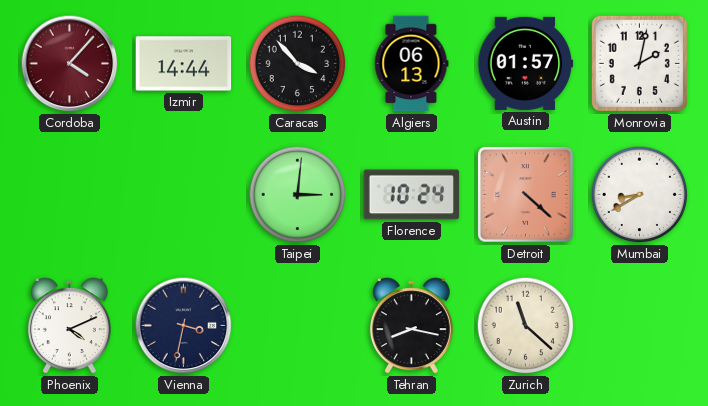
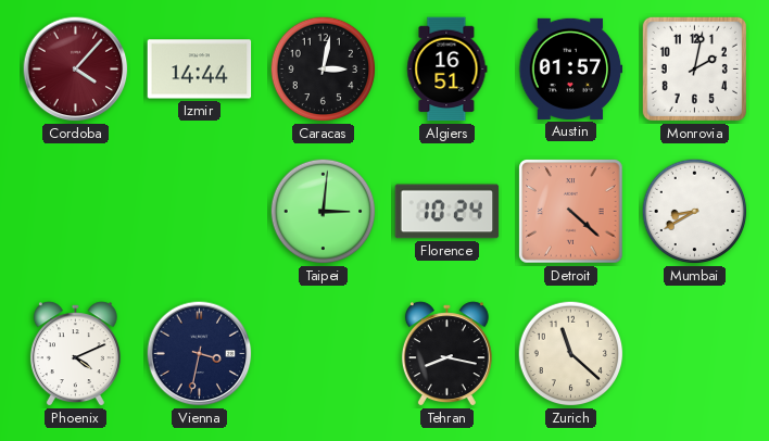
Caracas: 3:53 -> 3:02 (324, 70)
Algiers: 06:13 -> 16:51 (447, 70)
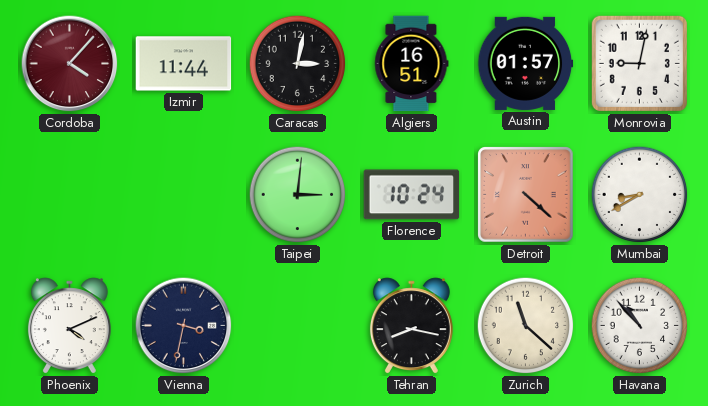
Izmir: 14:44 -> 11:44 (184, 64)
Monrovia: 2:02 -> 9:02 (639, 63)
Havana: none -> 10:53 (640, 326)
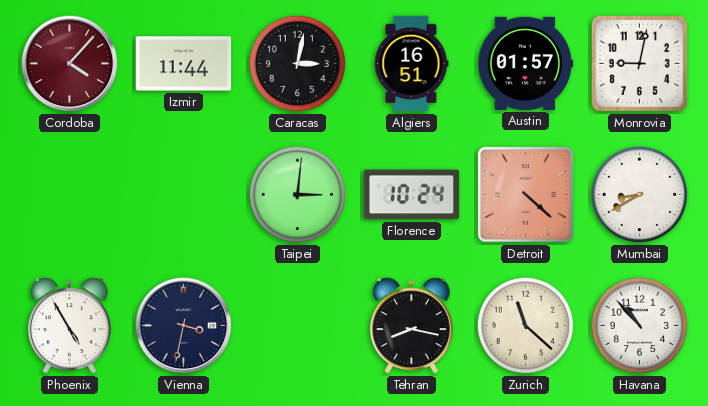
Phoenix: 4:11 -> 4:55 (69, 326)
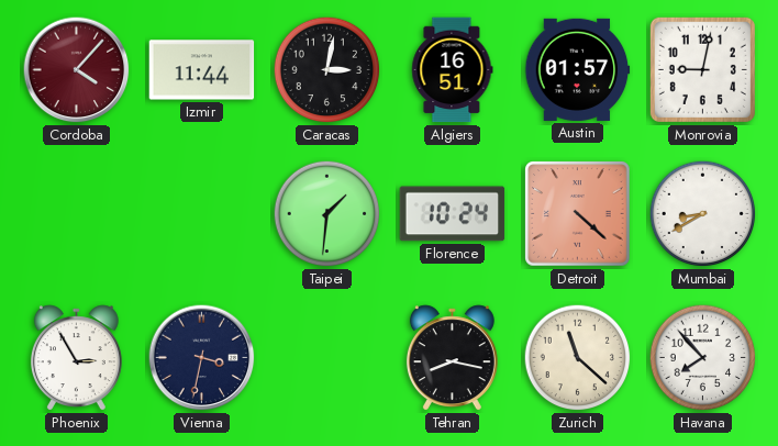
Taipei: 3:01 -> 1:31 (327, 214)
Phoenix: 4:55 -> 2:55 (76, 358)
Havana: 10:53 -> 7:53 (703, 358)
